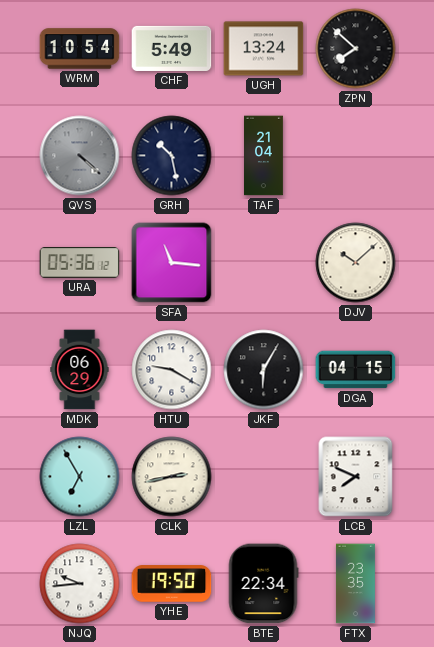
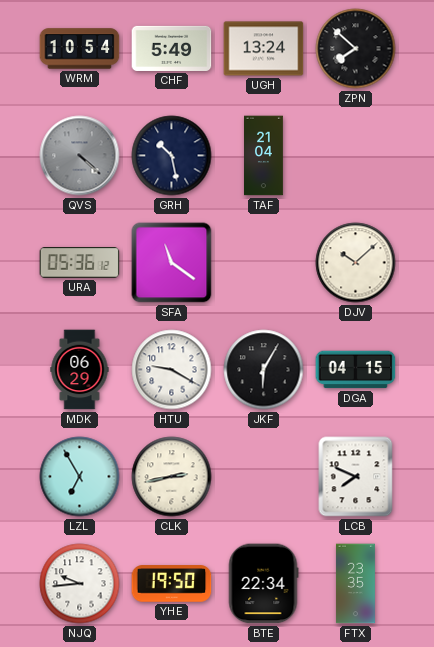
SFA: 11:16 -> 11:21 (172, 263)
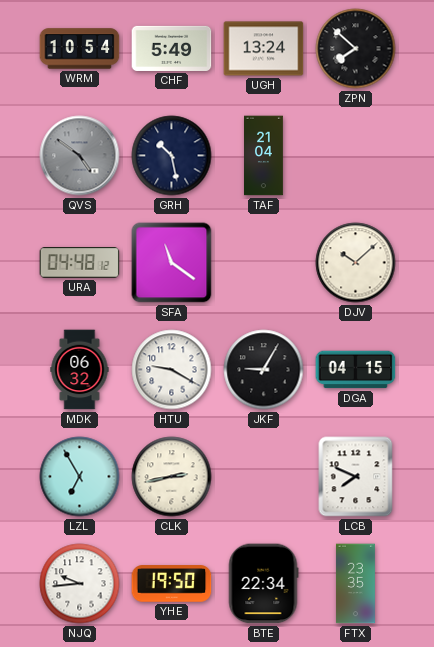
QVS: 4:22 -> 4:51 (80, 156)
URA: 05:36 -> 04:48 (80, 263)
MDK: 06:29 -> 06:32 (80, 370)
JKF: 6:05 -> 9:05 (264, 370)
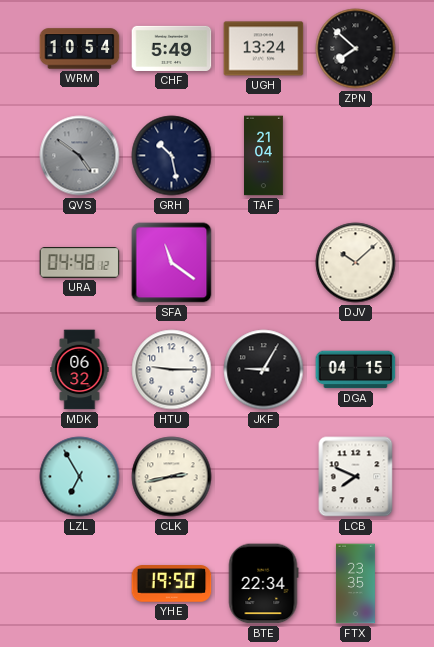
HTU: 9:20 -> 9:15 (172, 370)
NJQ: 9:44 -> none (80, 584)
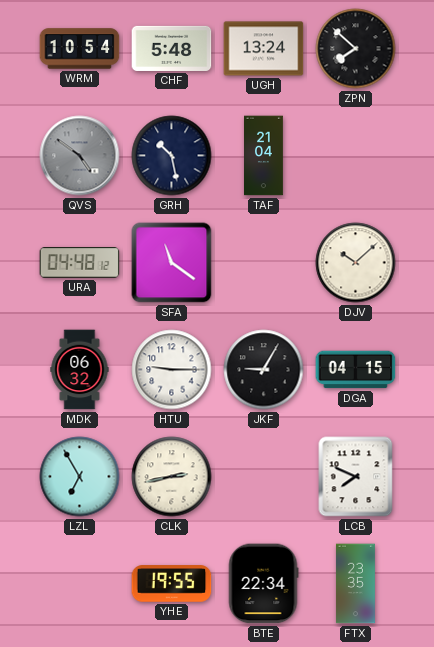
CHF: 5:49 -> 5:48 (172, 48)
YHE: 19:50 -> 19:55 (172, 584)
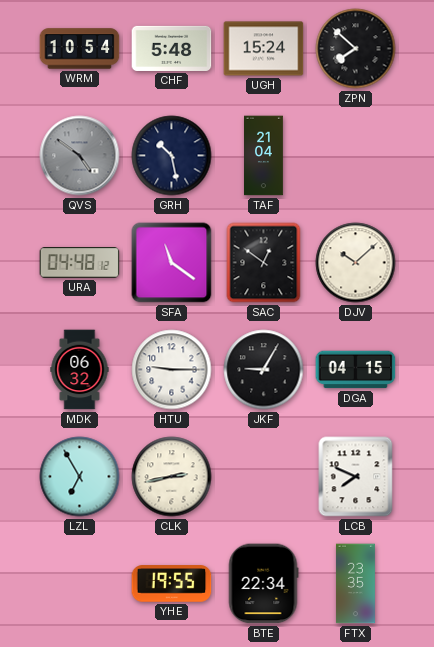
UGH: 13:24 -> 15:24 (264, 49)
SAC: none -> 12:51 (264, 263)
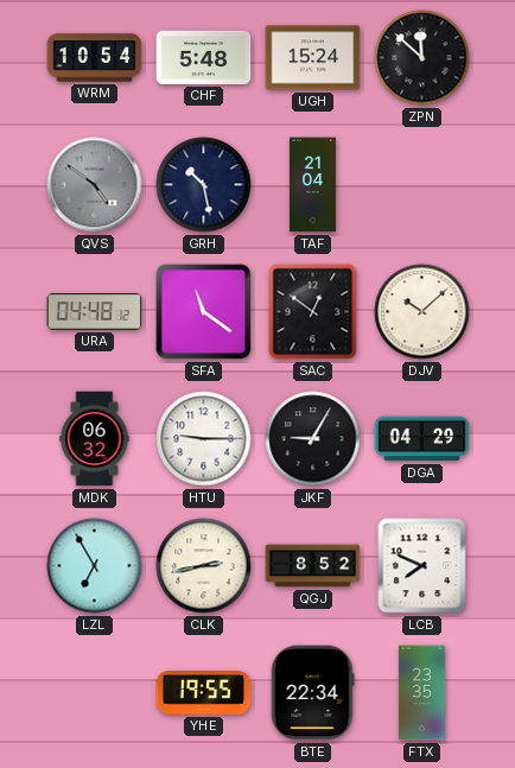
ZPN: 7:52 -> 11:52 (422, 58)
DGA: 04:15 -> 04:29 (422, 439)
QGJ: none -> 8:52 (313, 566)
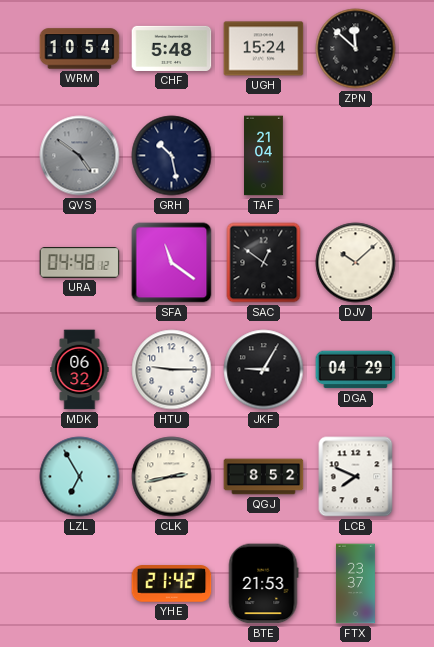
YHE: 19:55 -> 21:42 (172, 584)
BTE: 22:34 -> 21:53 (263, 584)
FTX: 23:35 -> 23:37 (355, 584)
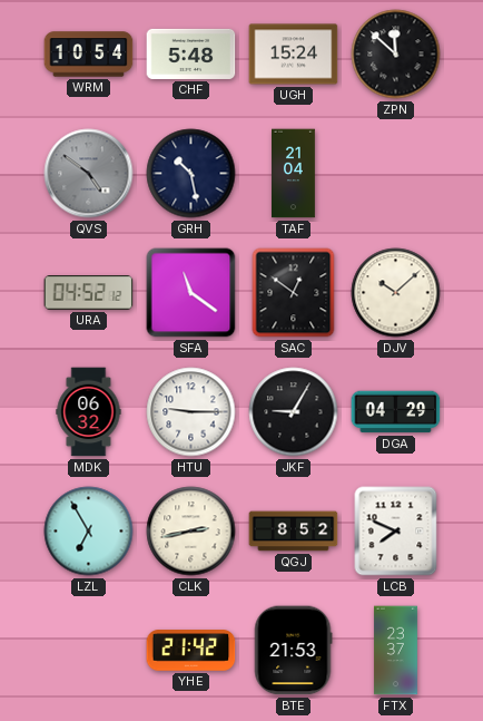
URA: 04:48 -> 04:52 (89, 293)
